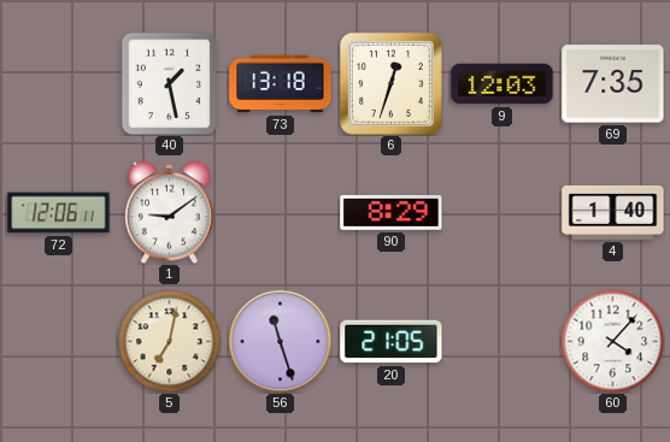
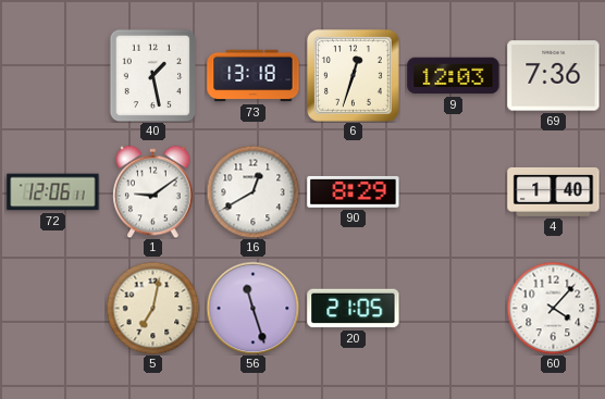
69: 7:35 -> 7:36 (554, 76)
16: none -> 12:40 (252, 191)
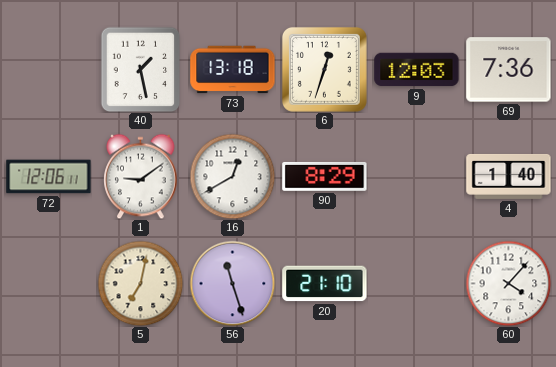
20: 21:05 -> 21:10 (325, 284)
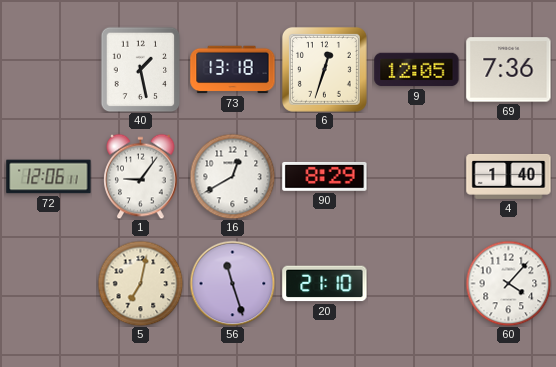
9: 12:03 -> 12:05 (417, 70)
1: 9:09 -> 9:06 (141, 176)
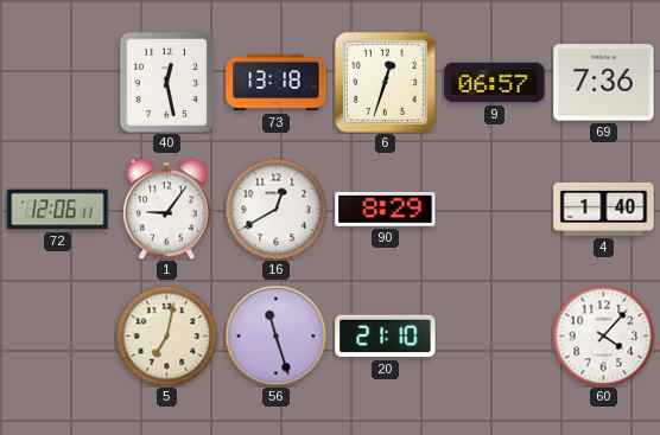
40: 1:28 -> 12:28 (167, 82)
9: 12:05 -> 06:57 (495, 83)
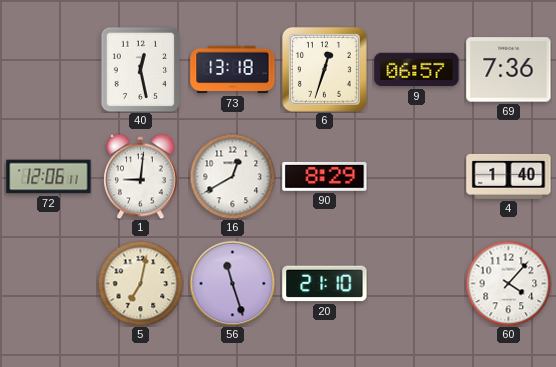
1: 9:06 -> 9:01 (141, 176)
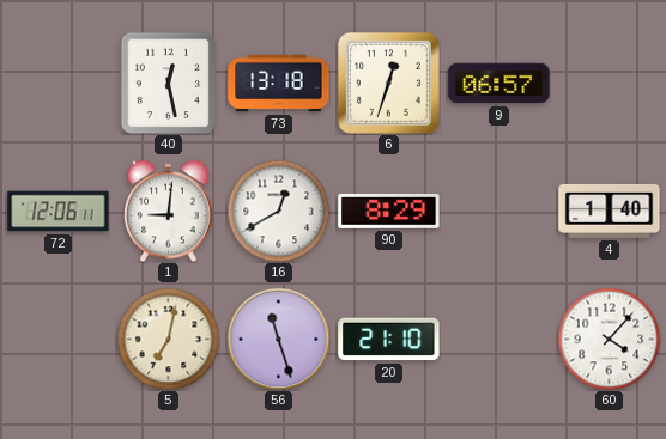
69: 7:36 -> none (509, 70)
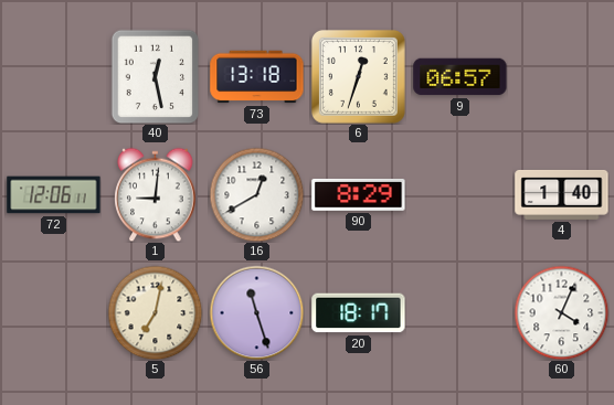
20: 21:10 -> 18:17 (359, 313)
60: 4:07 -> 4:04 (561, 312)
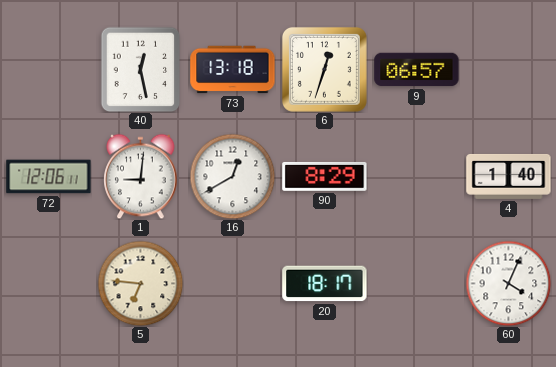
5: 7:02 -> 6:46 (140, 283)
56: 11:27 -> none (256, 312)
